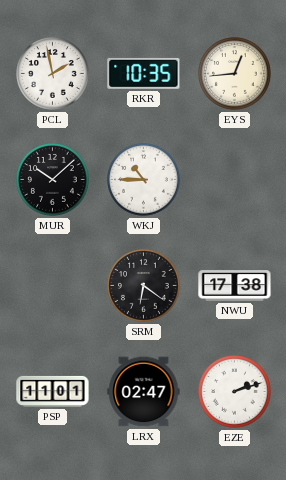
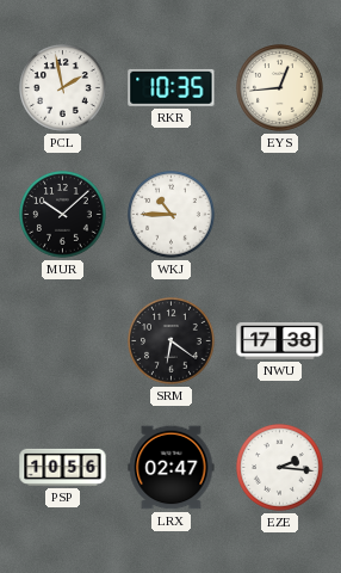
PSP: 11:01 -> 10:56 (63, 467)
EZE: 2:12 -> 2:16 (280, 468)
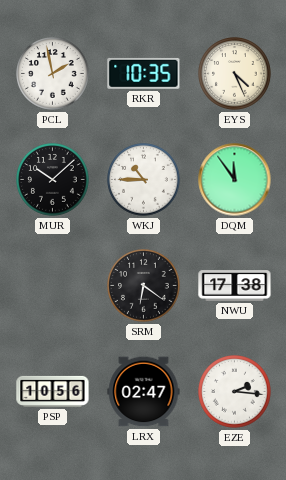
EYS: 12:44 -> 4:26 (235, 74)
DQM: none -> 11:54 (235, 180)
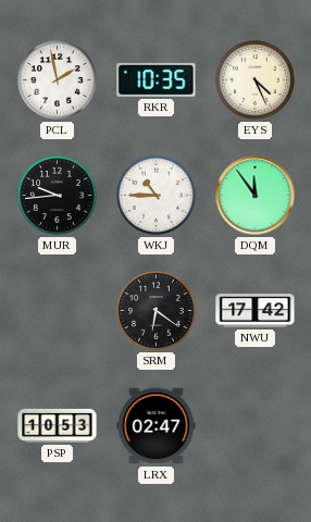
MUR: 10:08 -> 9:44 (58, 196)
NWU: 17:38 -> 17:42 (256, 311)
PSP: 10:56 -> 10:53 (58, 425)
EZE: 2:16 -> none (235, 392)
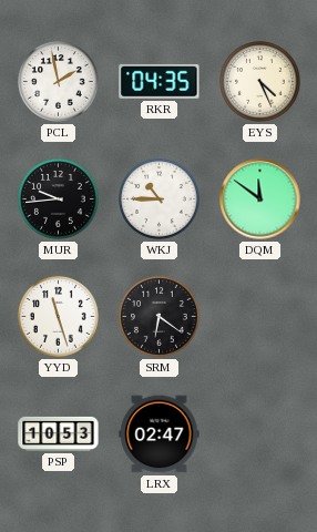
RKR: 10:35 -> 04:35 (160, 81)
DQM: 11:54 -> 11:51 (260, 199)
YYD: none -> 11:27 (59, 317)
NWU: 17:42 -> none (256, 311)
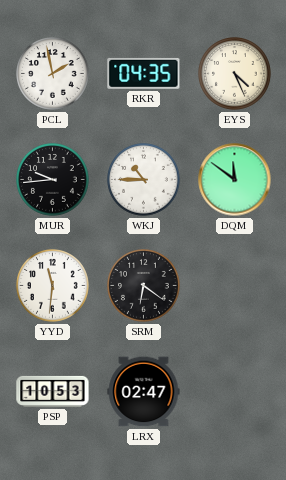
YYD: 11:27 -> 11:31 (53, 286)
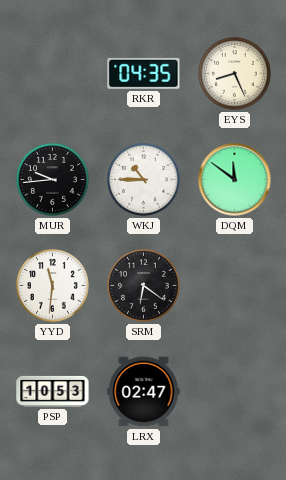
PCL: 1:58 -> none (53, 74)
EYS: 4:26 -> 8:26 (235, 74)
